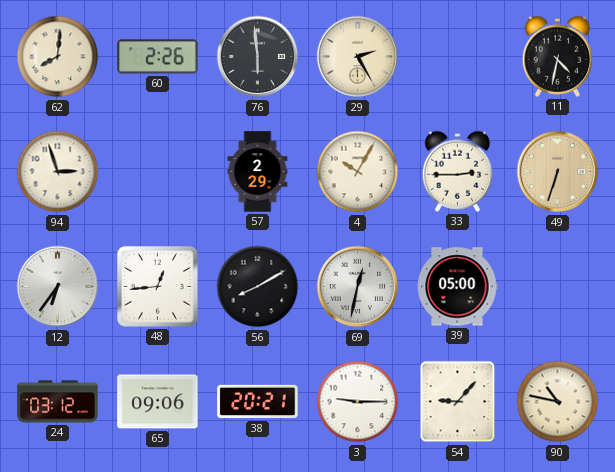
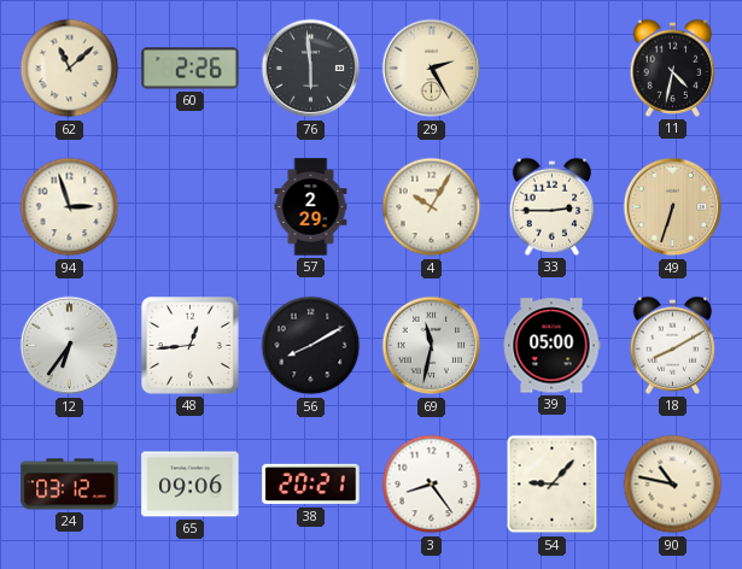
62: 8:01 -> 11:08 (70, 69)
69: 12:32 -> 11:32 (432, 346)
18: none -> 8:10 (673, 345)
3: 9:15 -> 8:24 (432, 485)
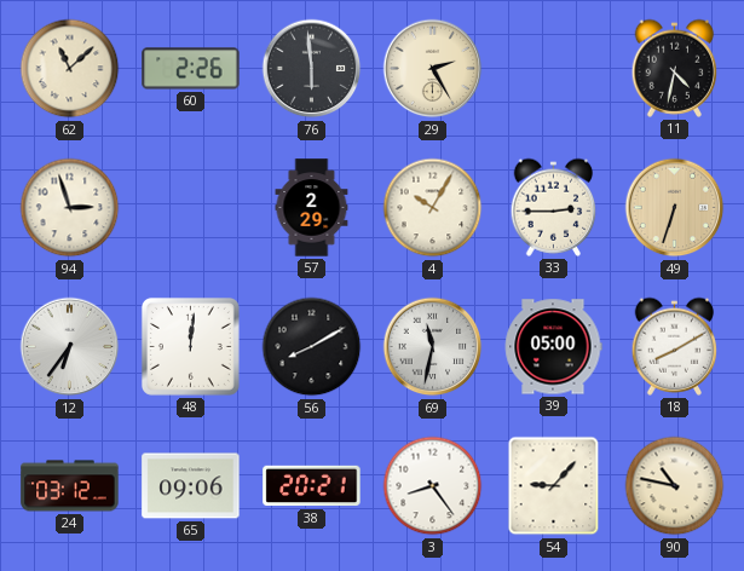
48: 12:44 -> 12:01 (190, 346)
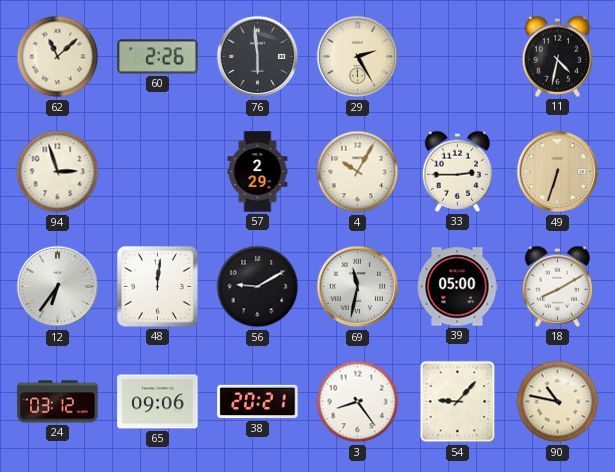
56: 8:10 -> 9:10 (258, 287)
